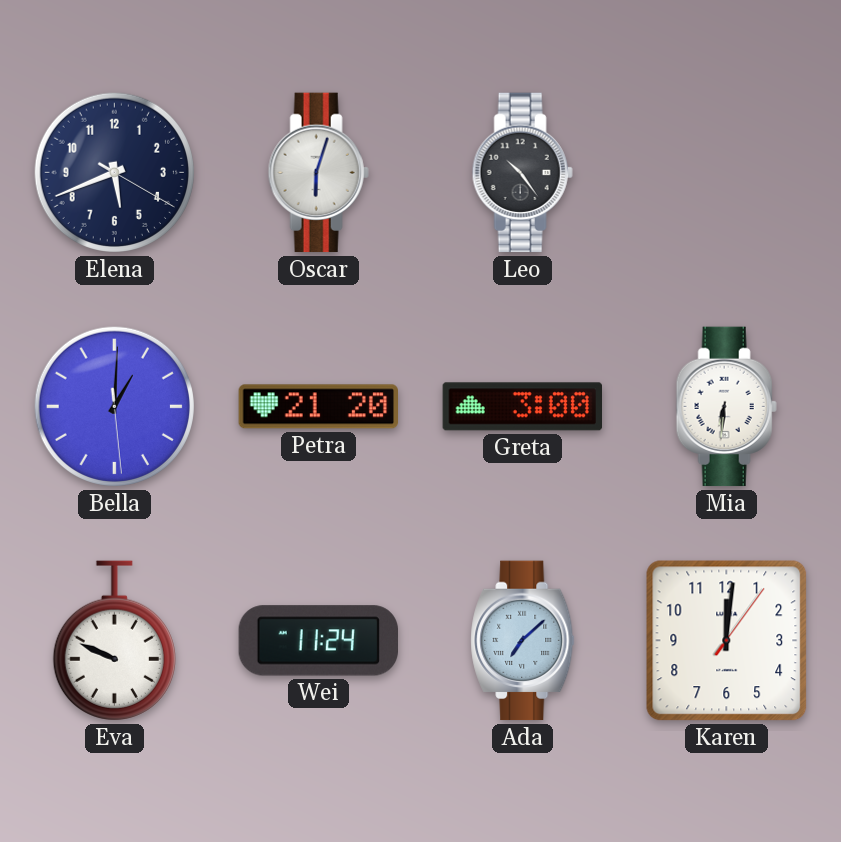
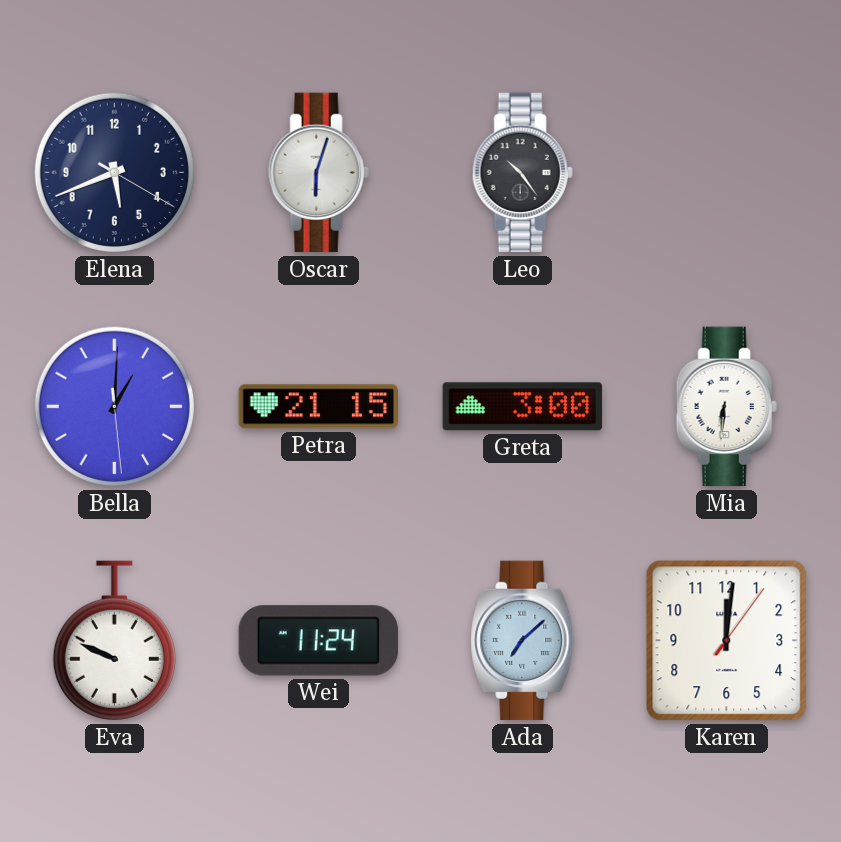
Petra: 21:20 -> 21:15 (318, 407)
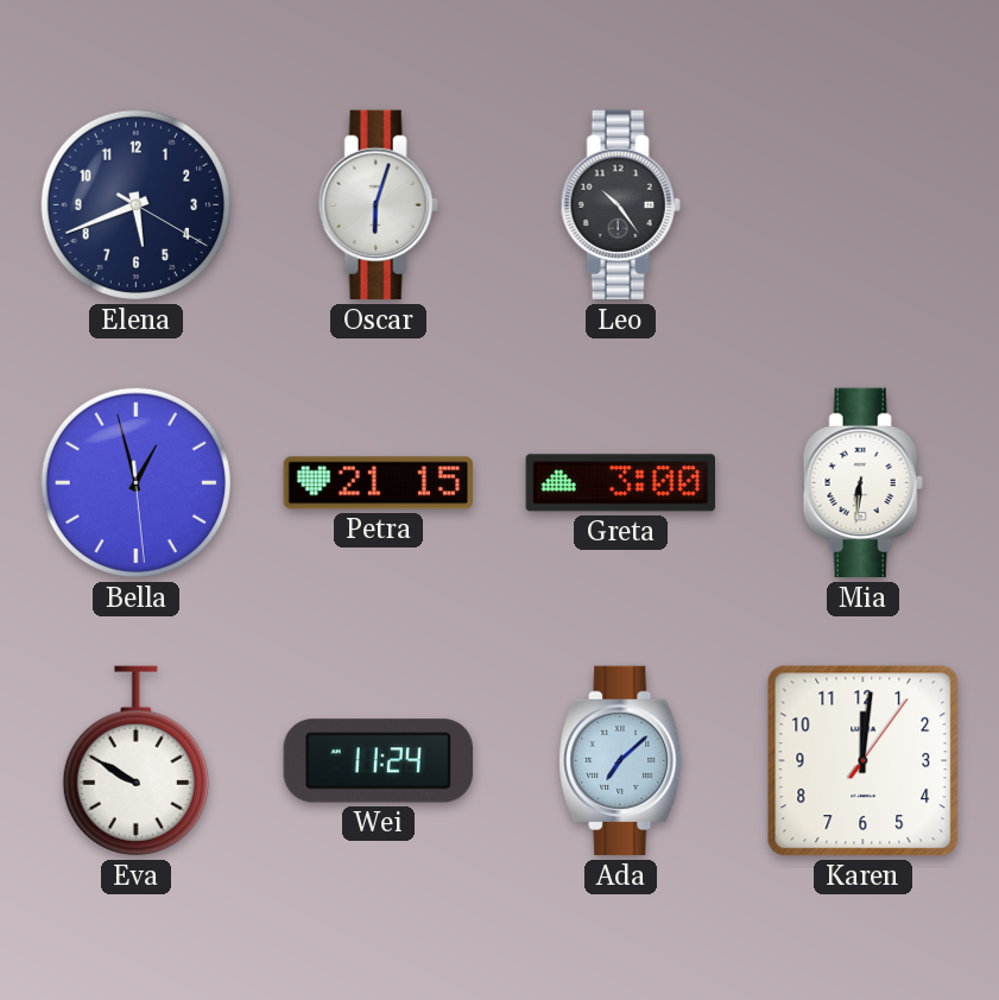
Bella: 1:00 -> 12:57 (135, 482)
Eva: 9:49 -> 9:50 (135, 761)
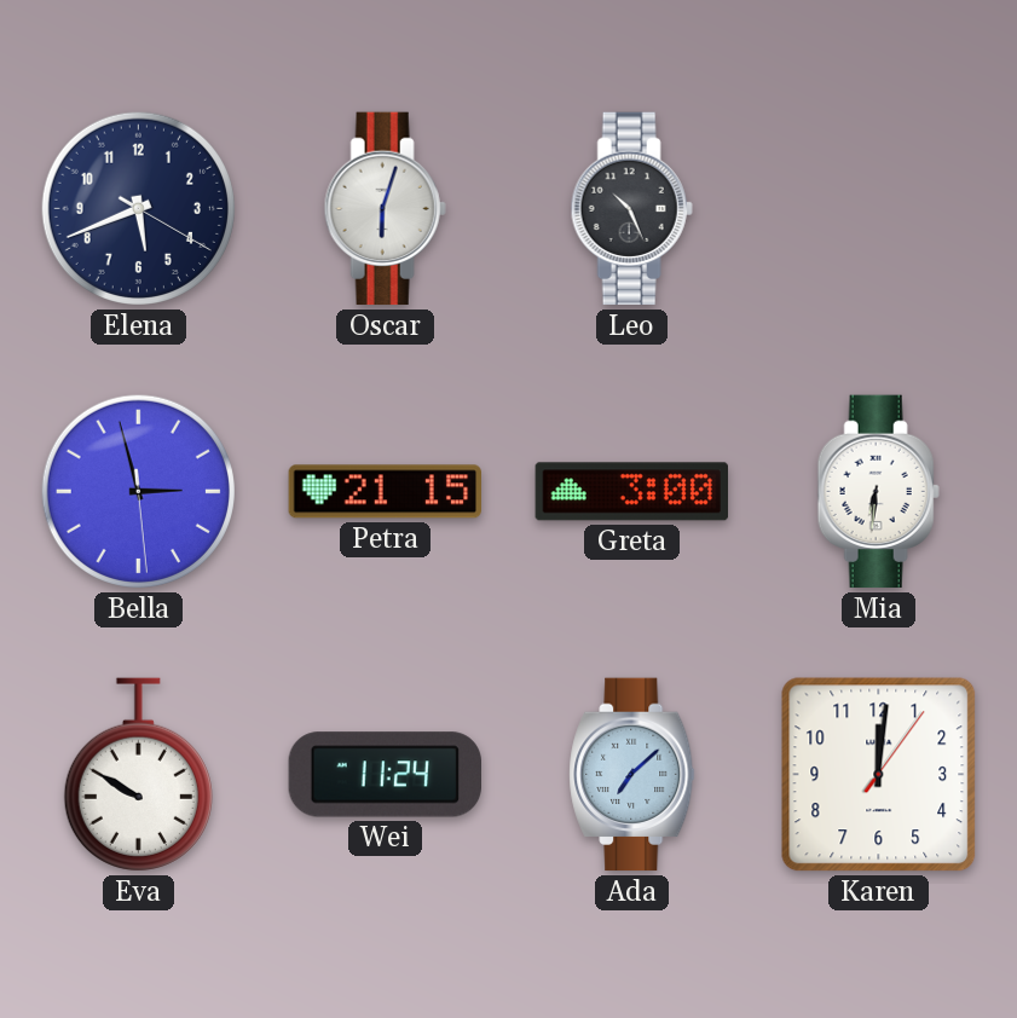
Leo: 10:24 -> 10:26 (631, 209)
Bella: 12:57 -> 2:57 (138, 491)
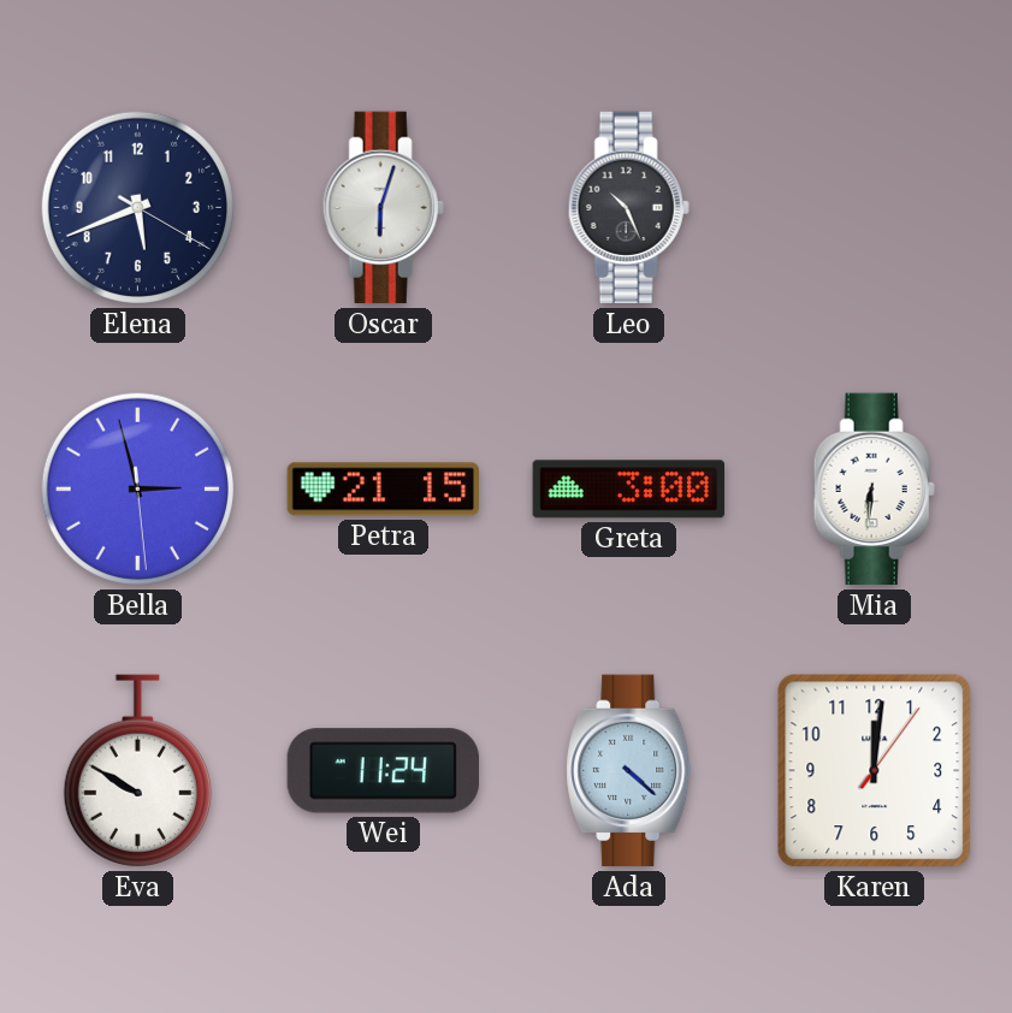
Ada: 7:08 -> 4:22 (629, 771)
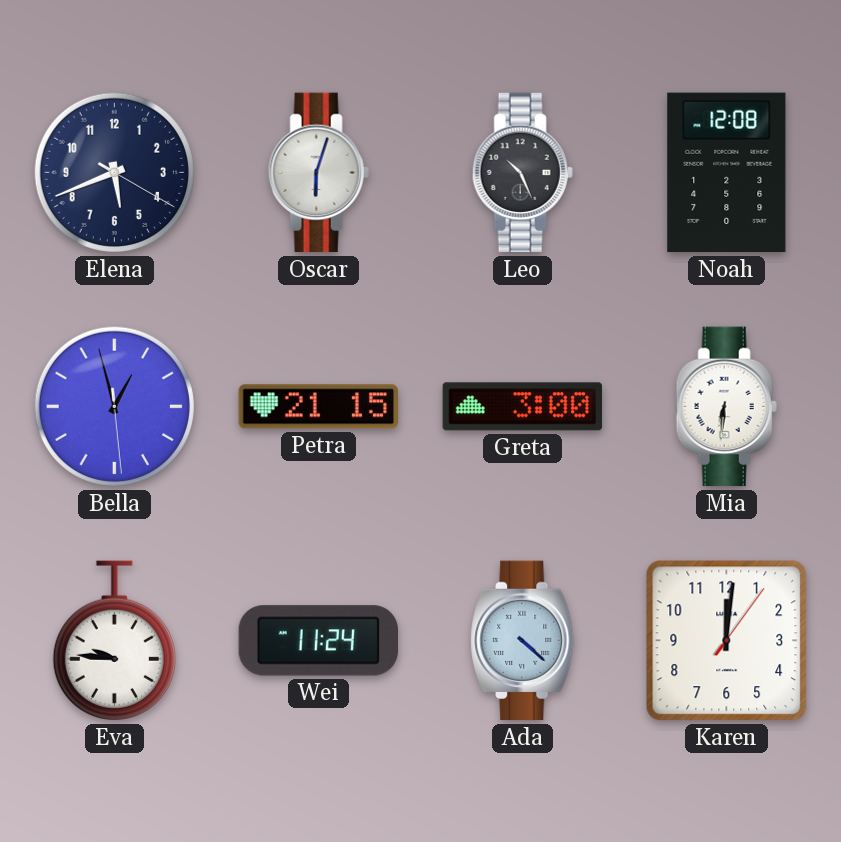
Noah: none -> 12:08 (727, 173)
Bella: 2:57 -> 12:57 (114, 406)
Eva: 9:50 -> 9:46 (114, 641)
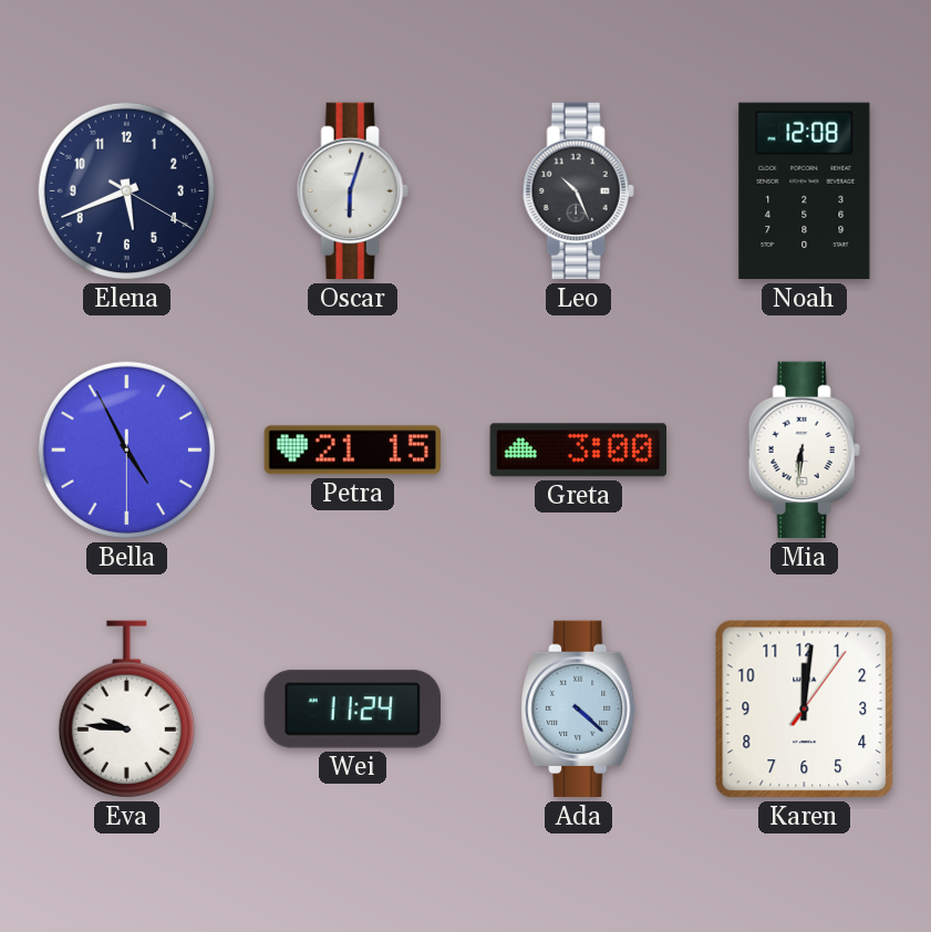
Bella: 12:57 -> 4:55 (126, 449)
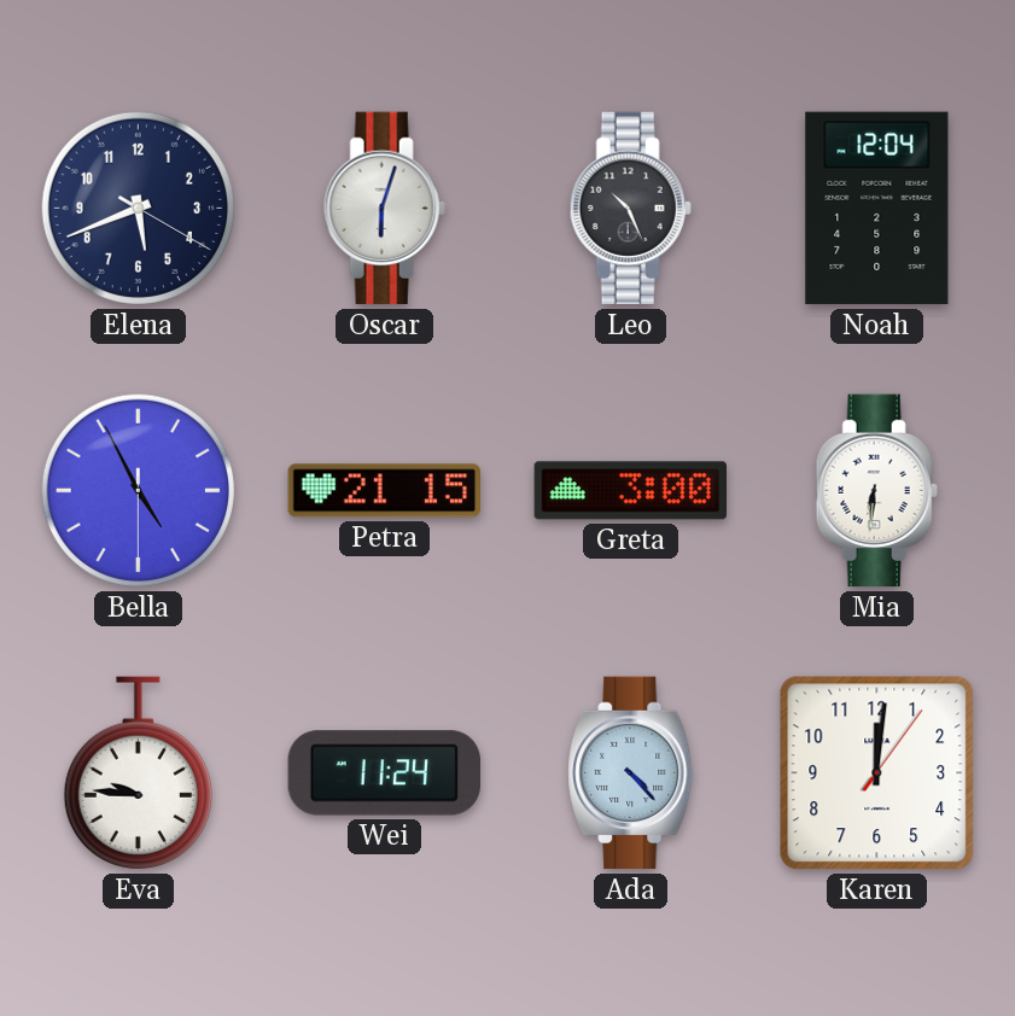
Noah: 12:08 -> 12:04 (877, 209)
Ada: 4:22 -> 4:23 (631, 773)
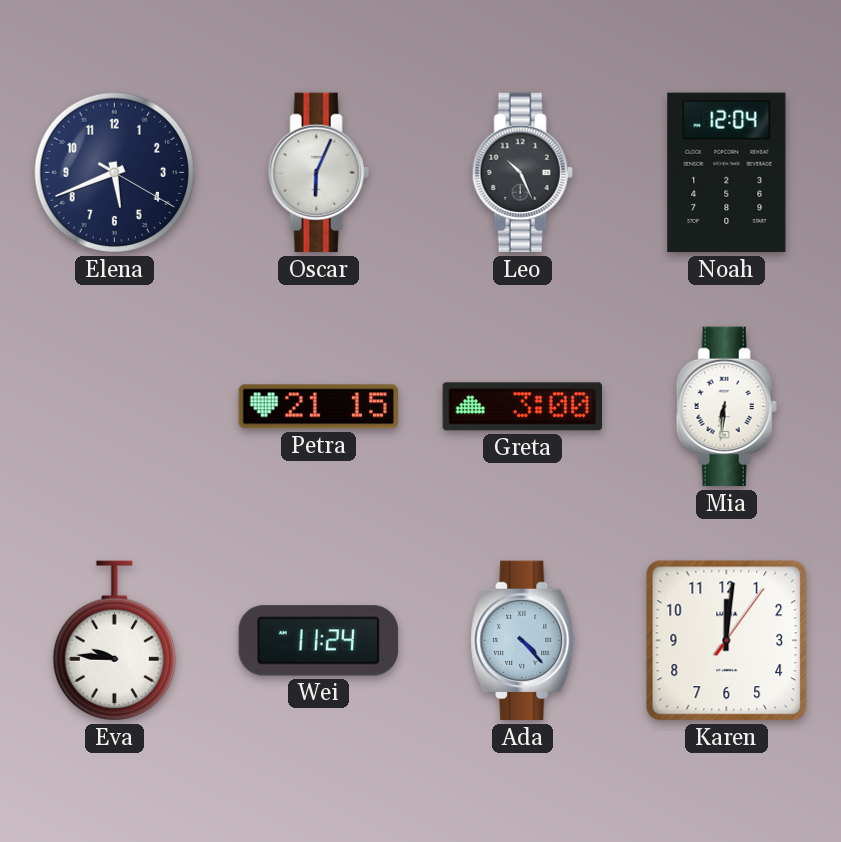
Oscar: 6:03 -> 6:04 (318, 173)
Bella: 4:55 -> none (138, 490)
